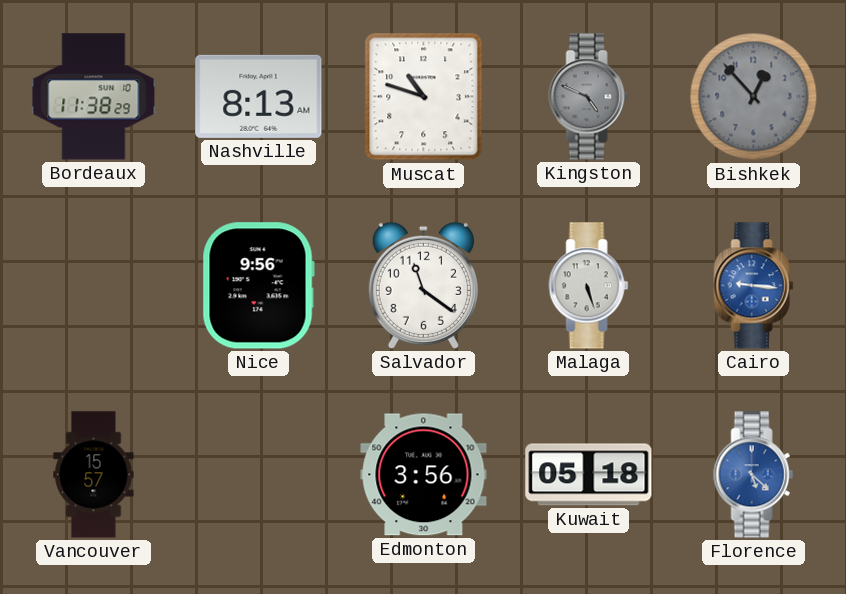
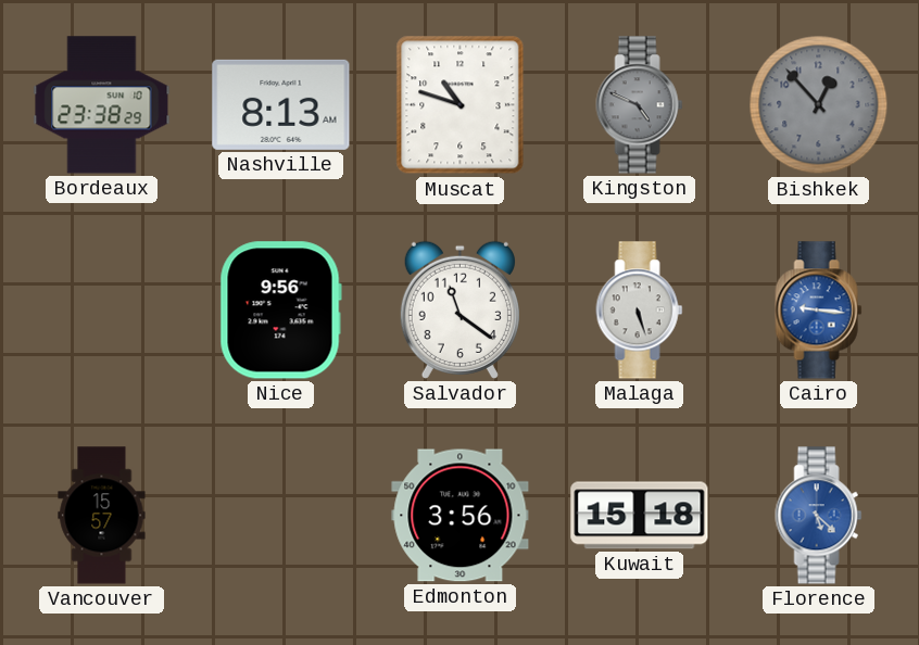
Bordeaux: 11:38 -> 23:38 (102, 105)
Kuwait: 05:18 -> 15:18 (640, 516)
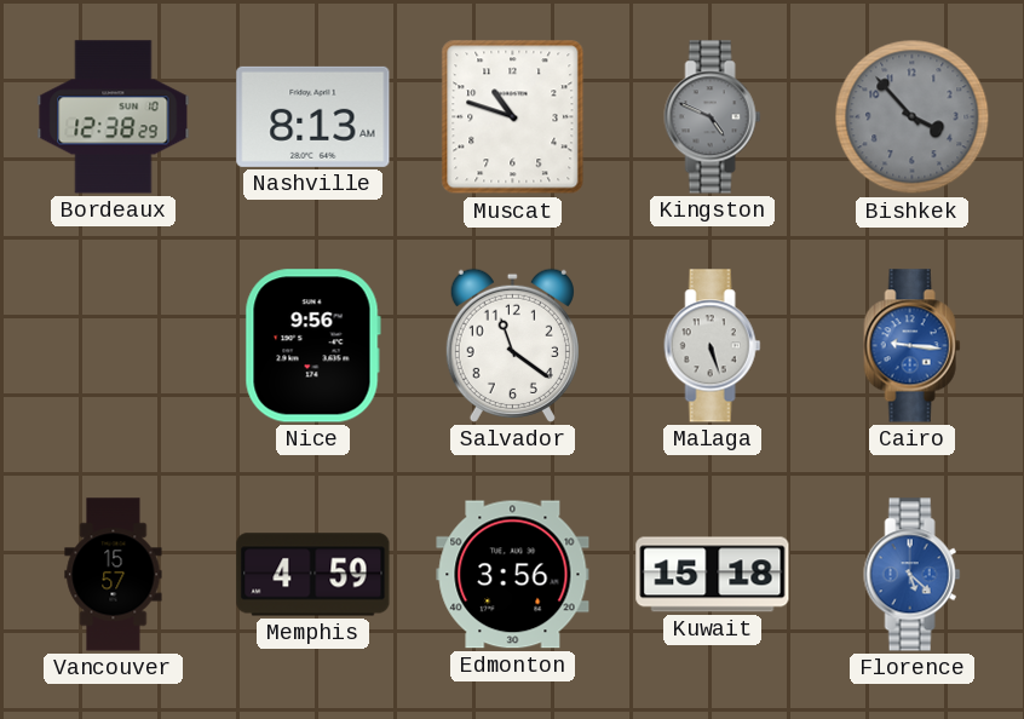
Bordeaux: 23:38 -> 12:38 (114, 117)
Bishkek: 12:53 -> 3:53 (913, 117)
Memphis: none -> 4:59 (313, 575)
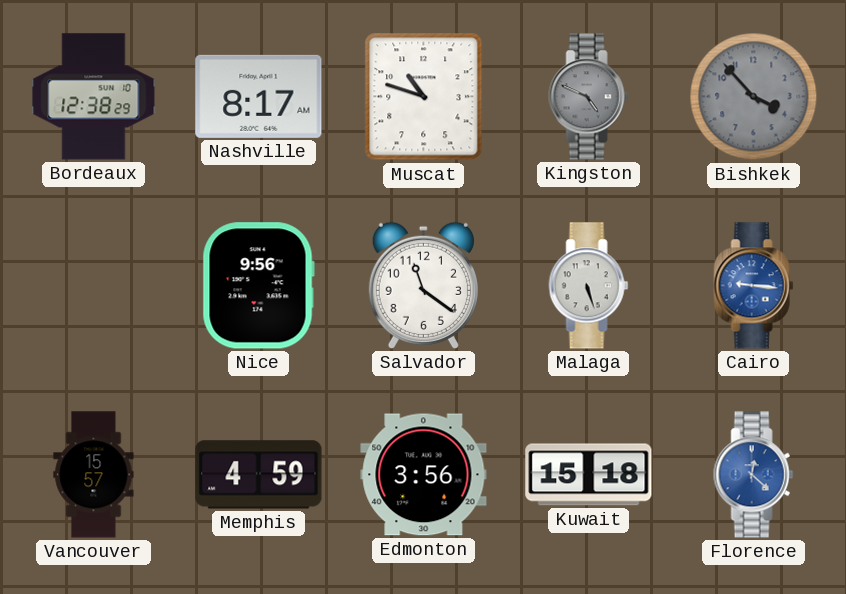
Nashville: 8:13 -> 8:17 (259, 96)
Florence: 5:22 -> 12:22 (754, 475)
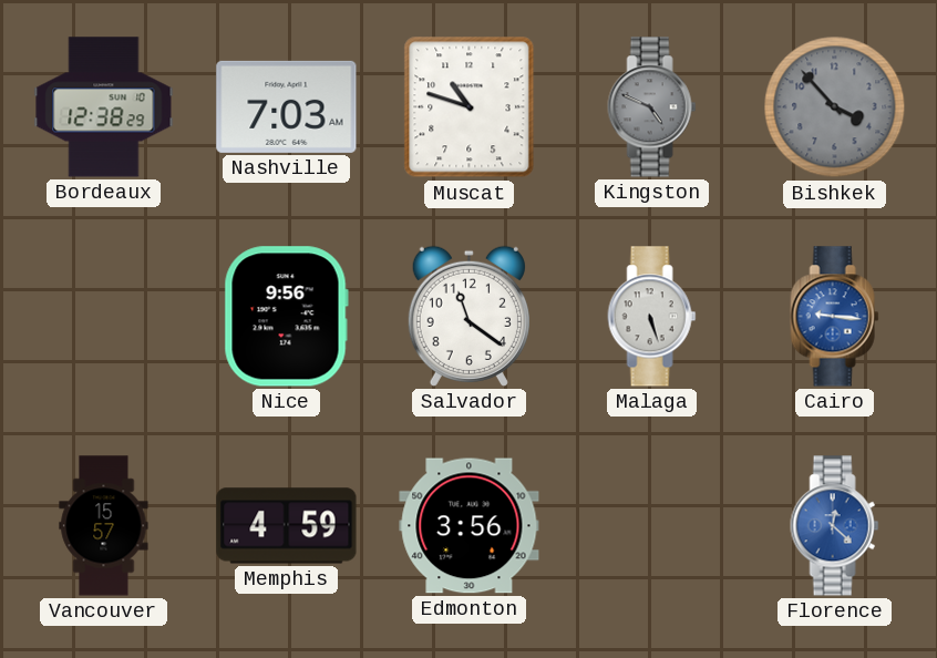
Nashville: 8:17 -> 7:03 (287, 106)
Kuwait: 15:18 -> none (589, 475)
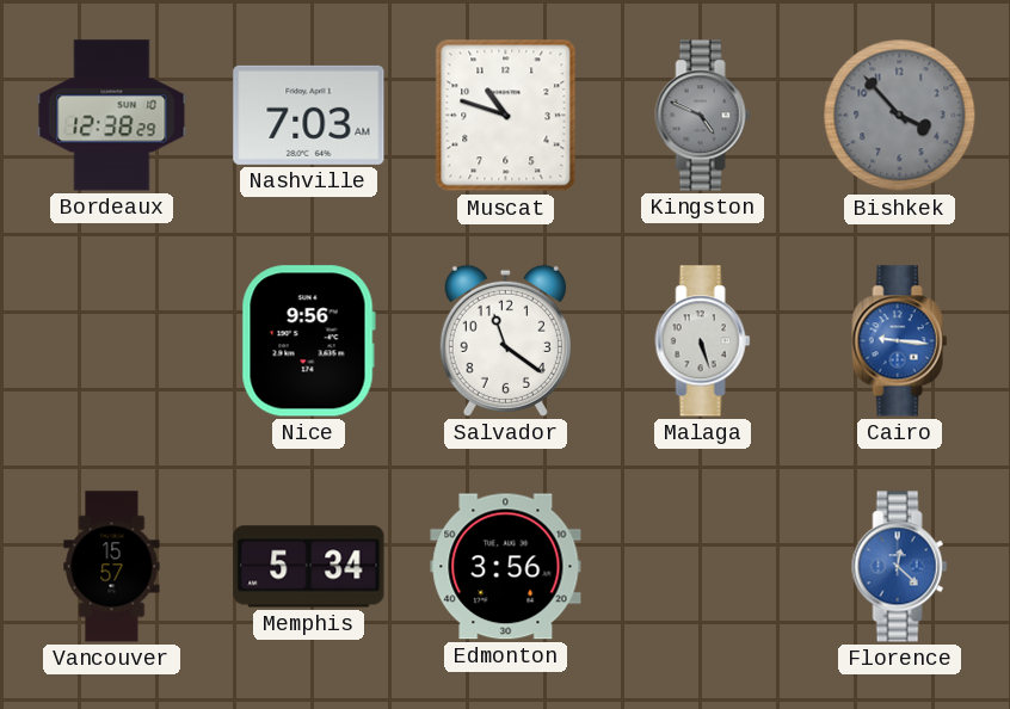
Memphis: 4:59 -> 5:34 (309, 567)
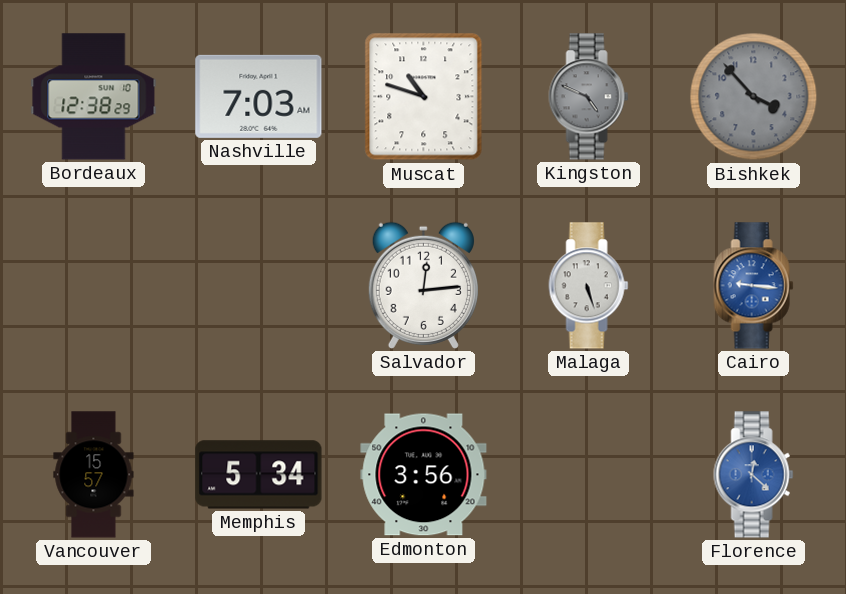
Nice: 9:56 -> none (308, 341)
Salvador: 11:21 -> 12:14 (423, 285)
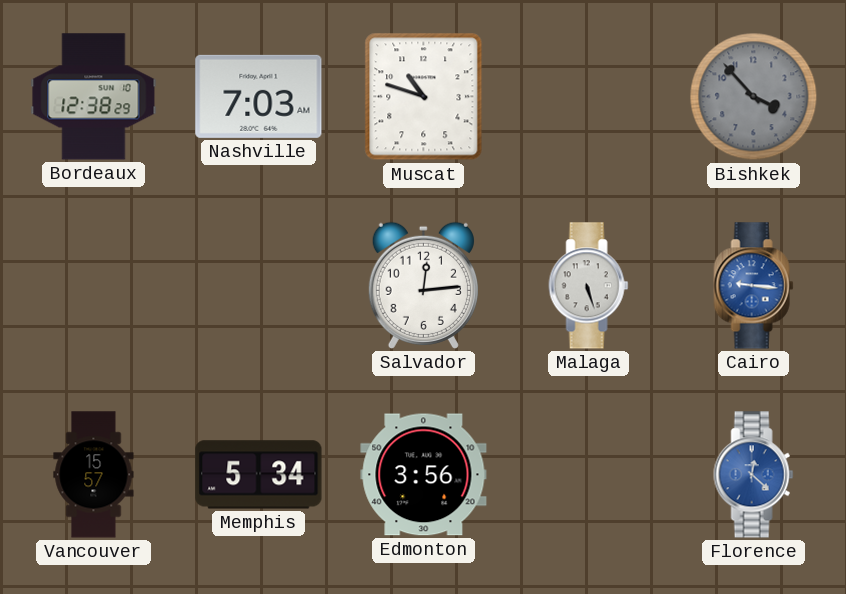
Kingston: 4:49 -> none (589, 97)
